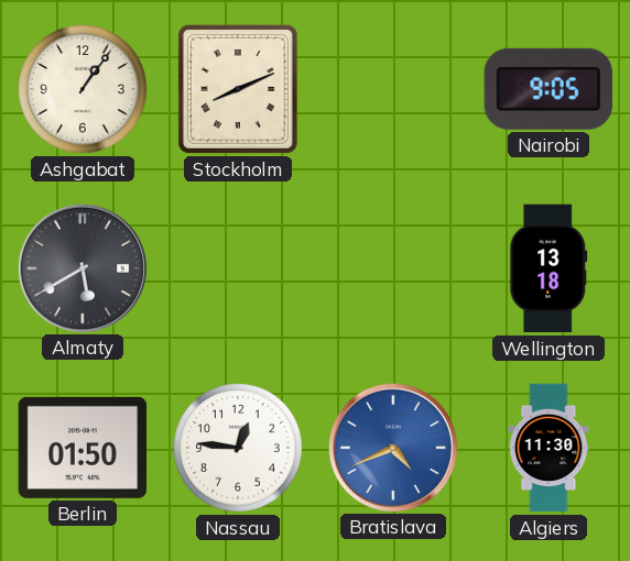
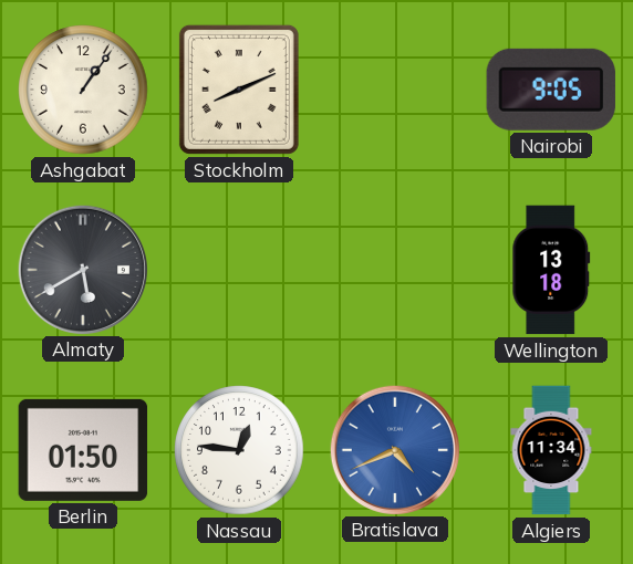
Algiers: 11:30 -> 11:34 (551, 450)
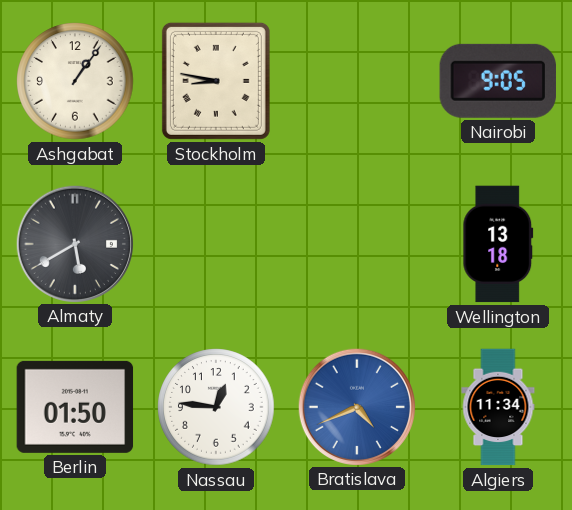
Stockholm: 8:11 -> 8:47 (216, 81)
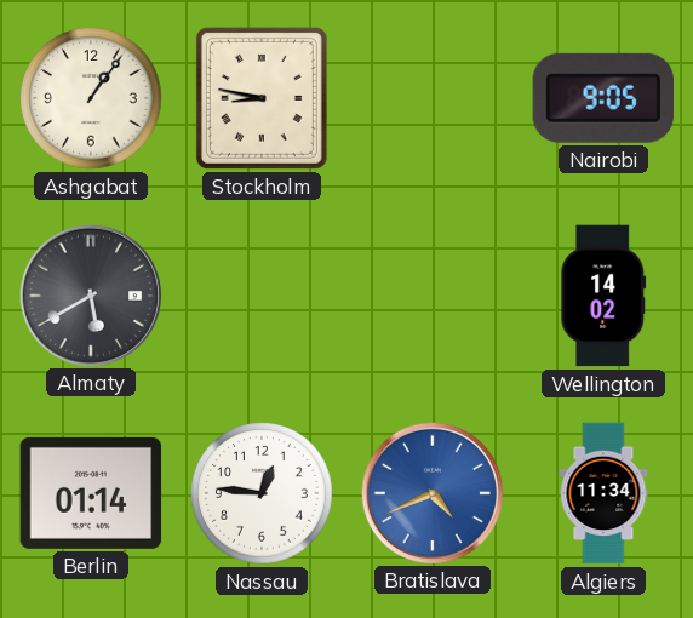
Wellington: 13:18 -> 14:02 (603, 296)
Berlin: 01:50 -> 01:14 (91, 493)
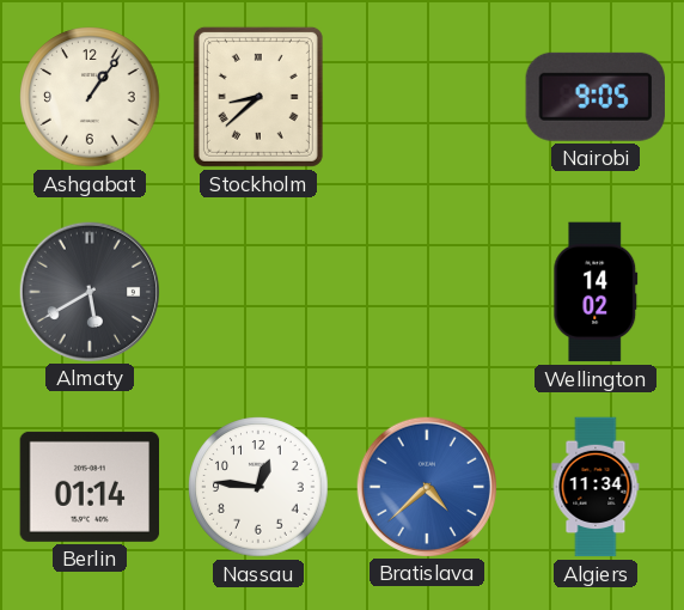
Stockholm: 8:47 -> 8:38 (258, 97)
Bratislava: 4:41 -> 4:38 (426, 486)
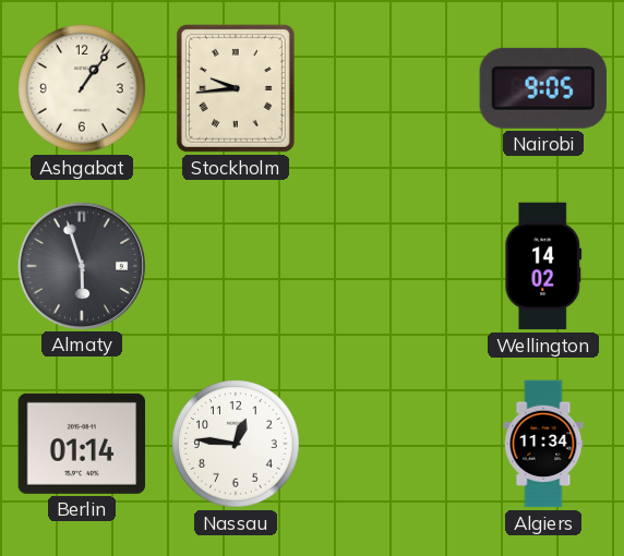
Stockholm: 8:38 -> 9:44 (236, 88)
Almaty: 5:40 -> 5:57 (81, 265)
Bratislava: 4:38 -> none (426, 486)
